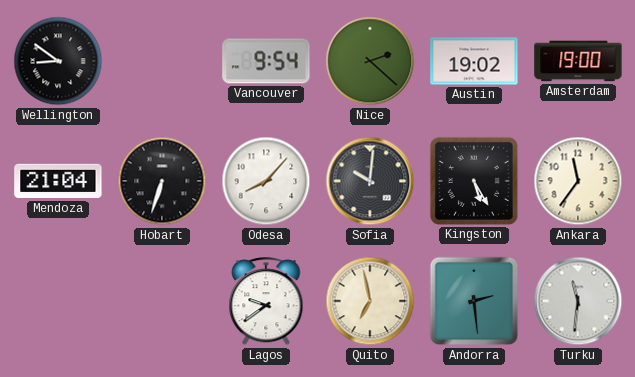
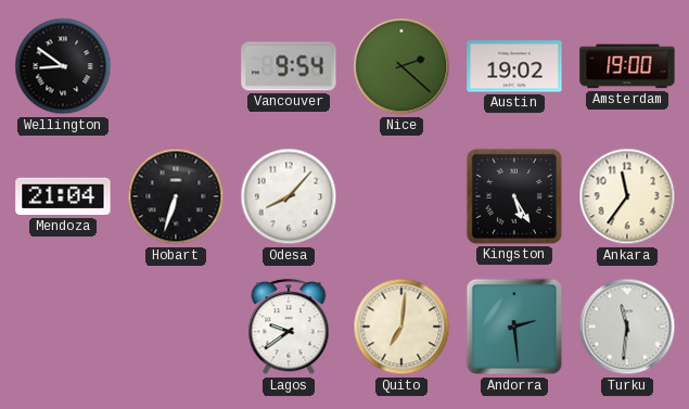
Sofia: 10:01 -> none (370, 181)
Quito: 6:58 -> 7:01 (401, 327)
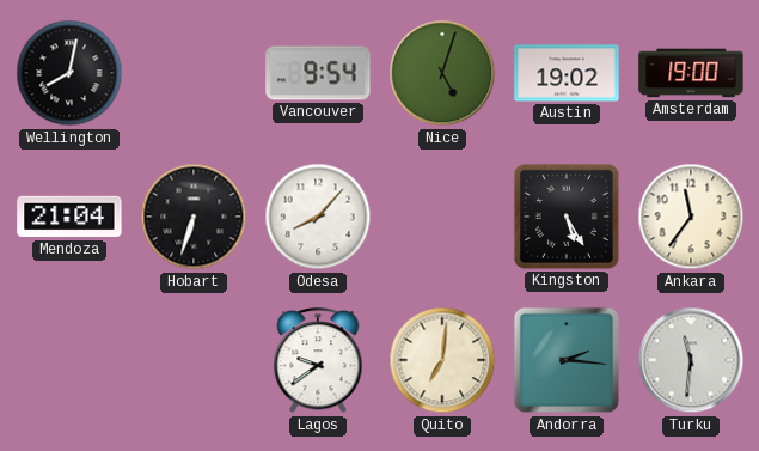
Wellington: 8:51 -> 8:02 (69, 73)
Nice: 2:22 -> 5:03 (442, 73)
Andorra: 2:29 -> 2:16 (567, 360)
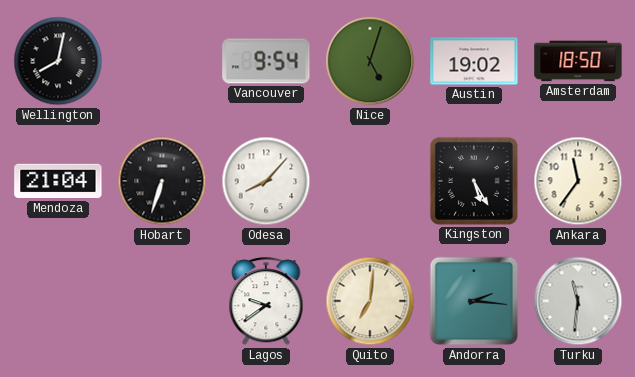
Amsterdam: 19:00 -> 18:50 (578, 61)
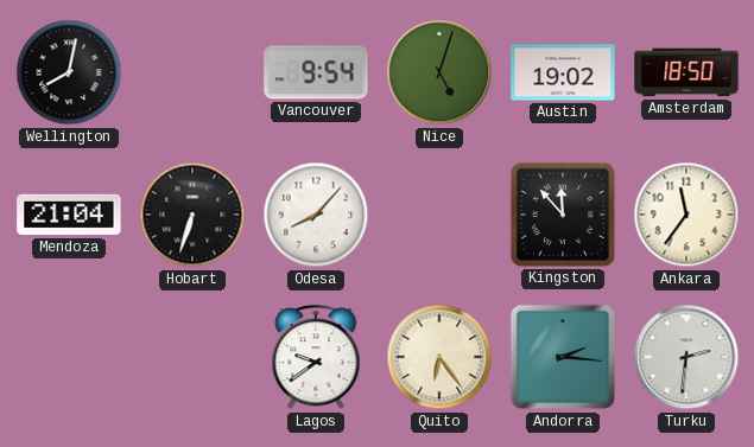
Kingston: 5:25 -> 11:53 (563, 215)
Quito: 7:01 -> 6:24 (439, 357)
Turku: 11:31 -> 2:31 (686, 357)
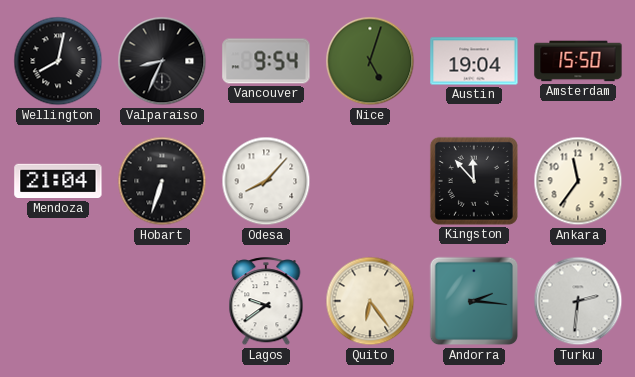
Valparaiso: none -> 8:34 (162, 61)
Austin: 19:02 -> 19:04 (474, 61)
Amsterdam: 18:50 -> 15:50 (578, 61)
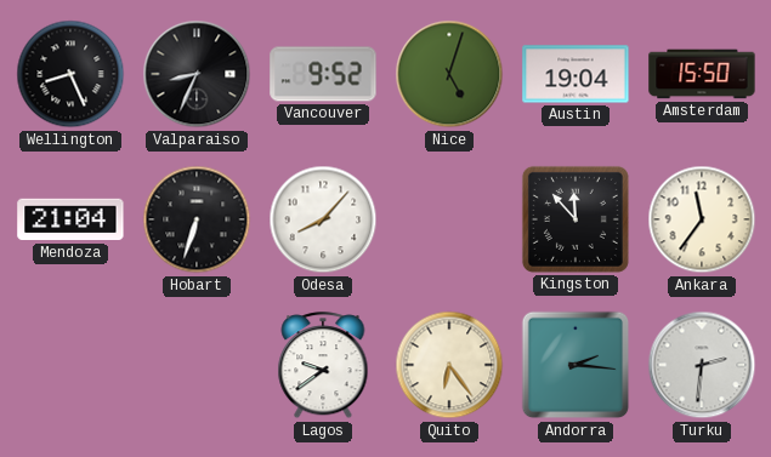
Wellington: 8:02 -> 8:26 (70, 74)
Vancouver: 9:54 -> 9:52 (323, 74)
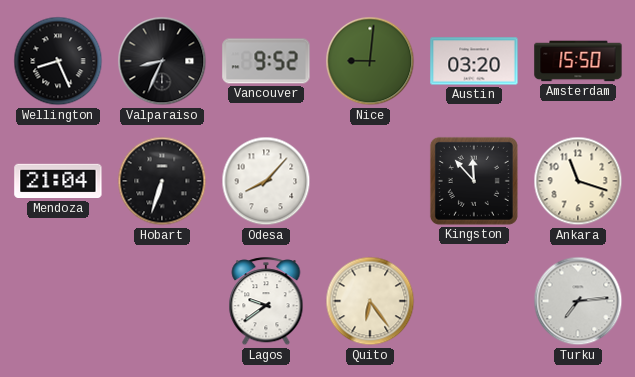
Nice: 5:03 -> 9:01 (370, 61)
Austin: 19:04 -> 03:20 (474, 61)
Ankara: 11:36 -> 11:18 (578, 181)
Andorra: 2:16 -> none (576, 365)
Turku: 2:31 -> 7:14 (578, 301)
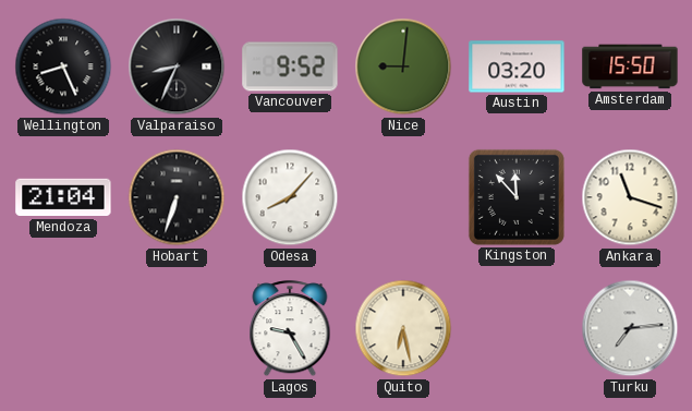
Lagos: 9:39 -> 9:25 (290, 329)
Quito: 6:24 -> 6:28 (403, 328)
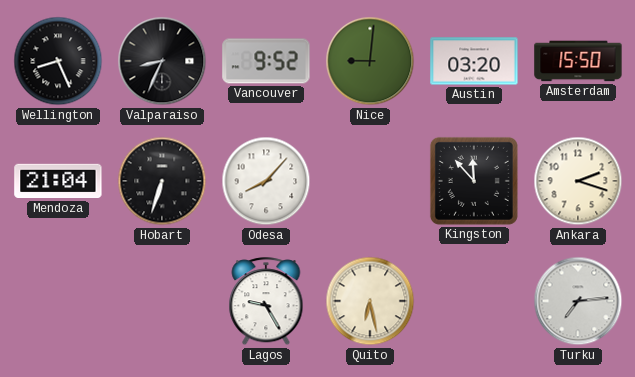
Ankara: 11:18 -> 2:18 (578, 181)
